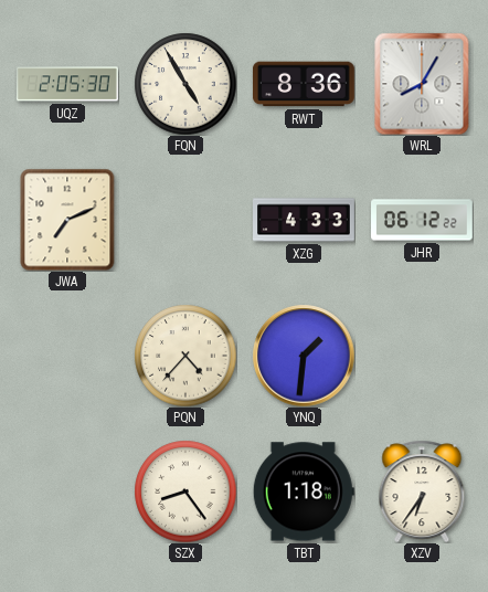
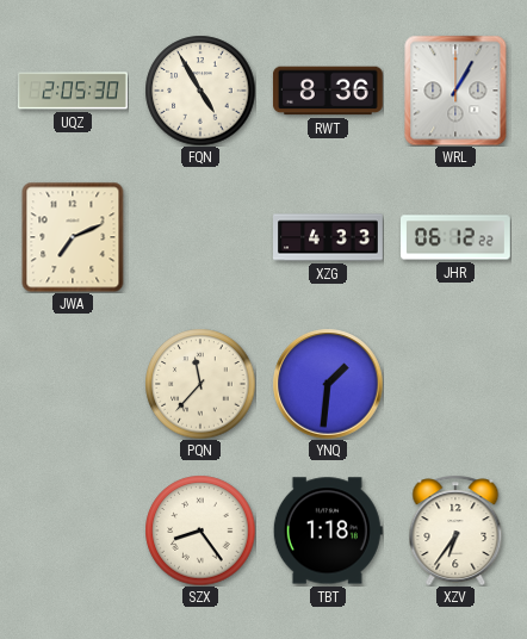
WRL: 8:05 -> 1:05 (455, 91)
PQN: 4:37 -> 11:37 (200, 384)
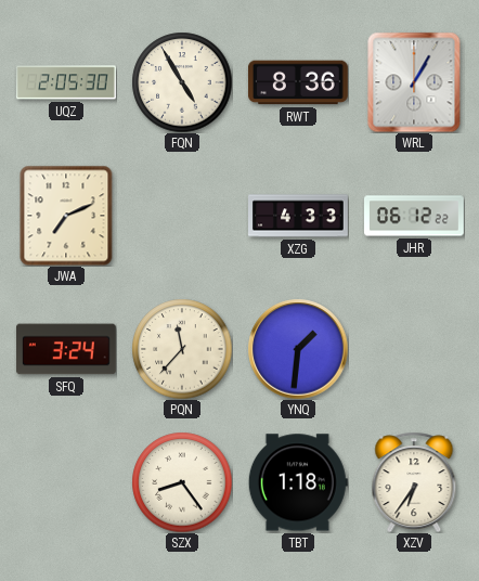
SFQ: none -> 3:24 (66, 349)
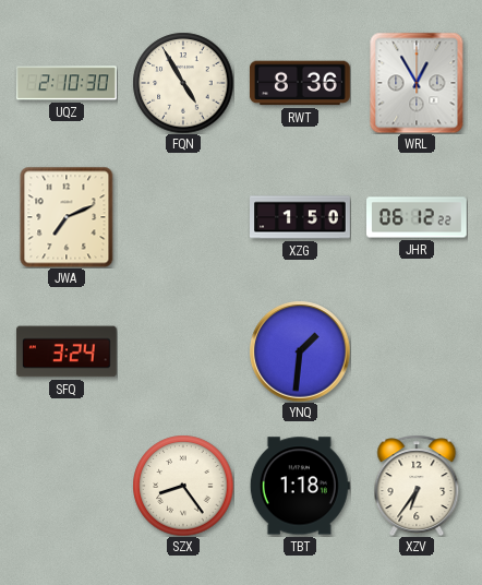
UQZ: 2:05 -> 2:10 (68, 83)
WRL: 1:05 -> 12:55 (417, 83)
XZG: 4:33 -> 1:50 (301, 217)
PQN: 11:37 -> none (182, 349)
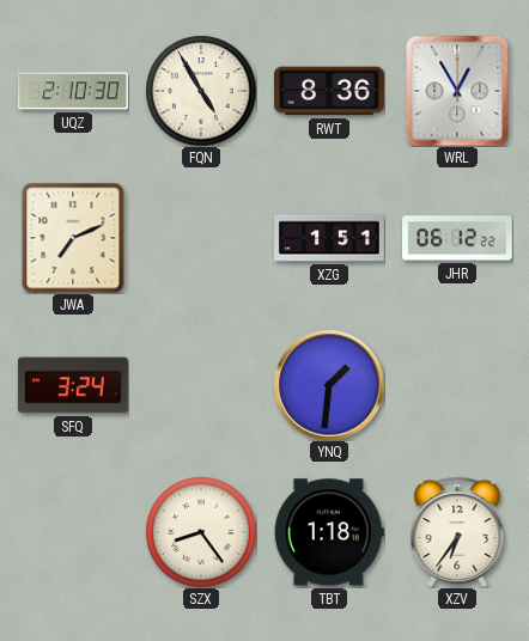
XZG: 1:50 -> 1:51 (330, 238)
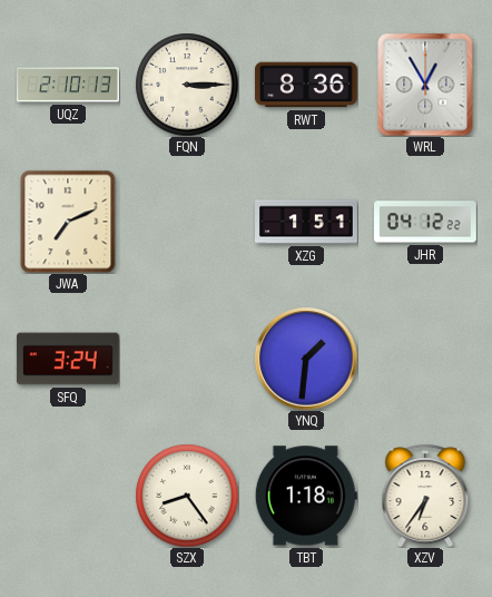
UQZ: 2:10:30 -> 2:10:13 (69, 85)
FQN: 4:55 -> 3:15 (187, 85)
JHR: 06:12 -> 04:12 (426, 222)
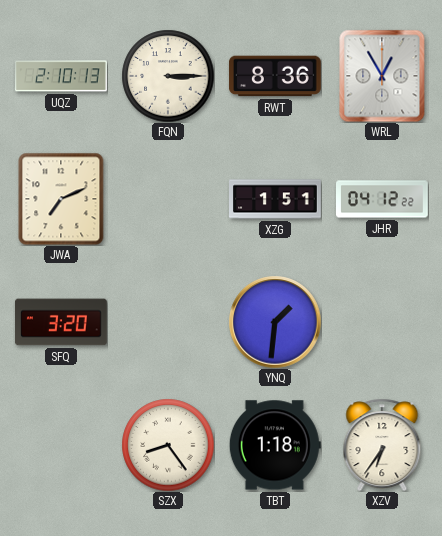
SFQ: 3:24 -> 3:20 (61, 322)
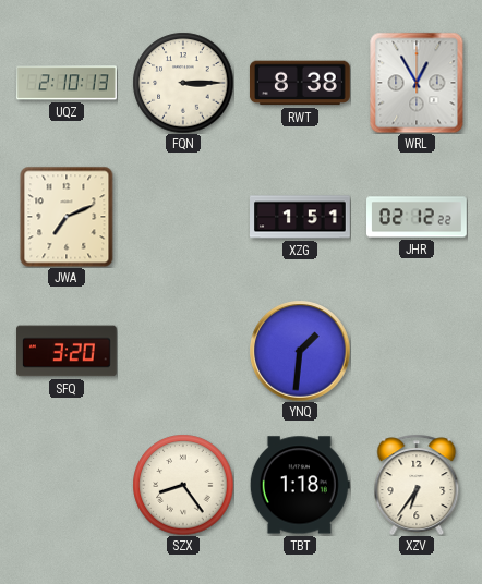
RWT: 8:36 -> 8:38 (300, 83)
JHR: 04:12 -> 02:12 (418, 217)
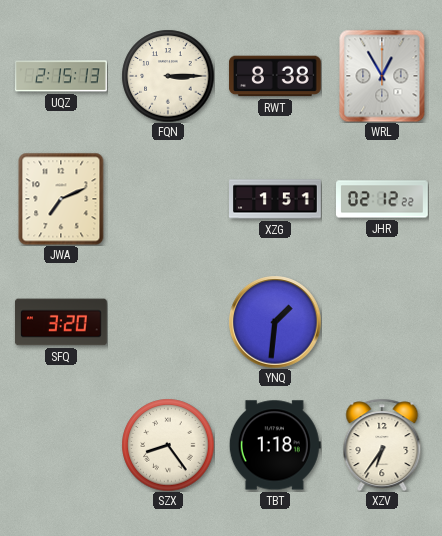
UQZ: 2:10 -> 2:15 (62, 76)
